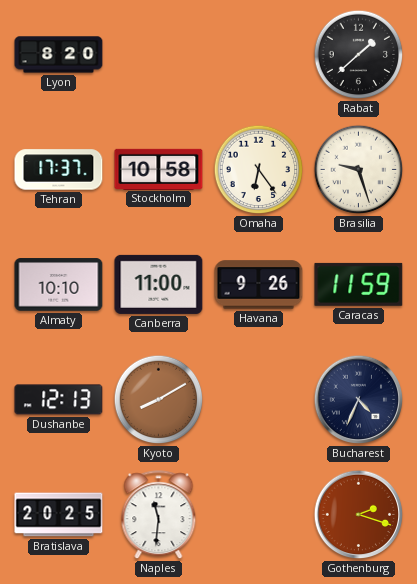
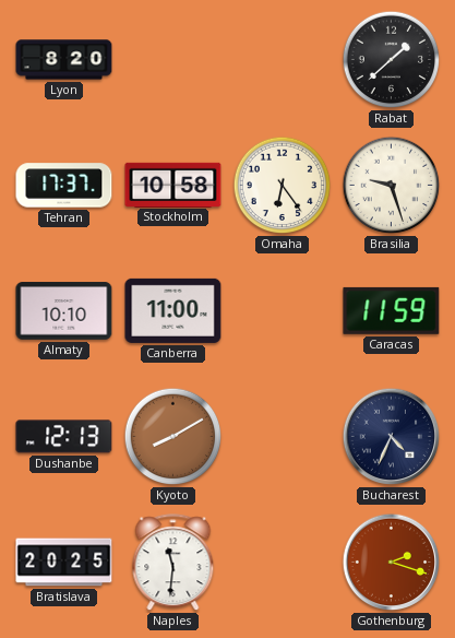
Havana: 9:26 -> none (259, 285)
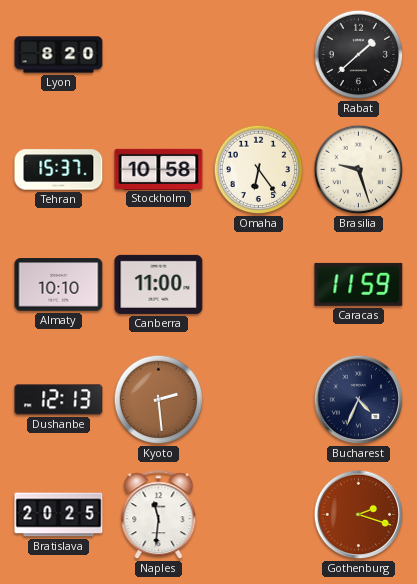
Tehran: 17:37 -> 15:37 (59, 170)
Kyoto: 8:10 -> 2:29 (159, 400)
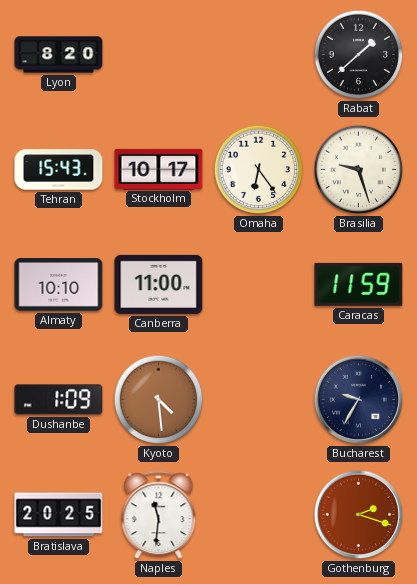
Tehran: 15:37 -> 15:43 (59, 170)
Stockholm: 10:58 -> 10:17 (159, 169)
Dushanbe: 12:13 -> 1:09 (59, 400)
Kyoto: 2:29 -> 4:29 (159, 400)
Bucharest: 4:34 -> 9:35 (359, 400)
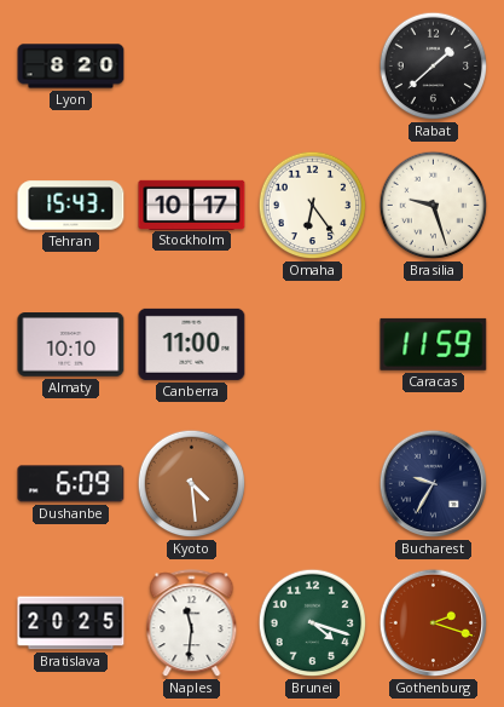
Dushanbe: 1:09 -> 6:09 (71, 484)
Brunei: none -> 4:18 (313, 623)
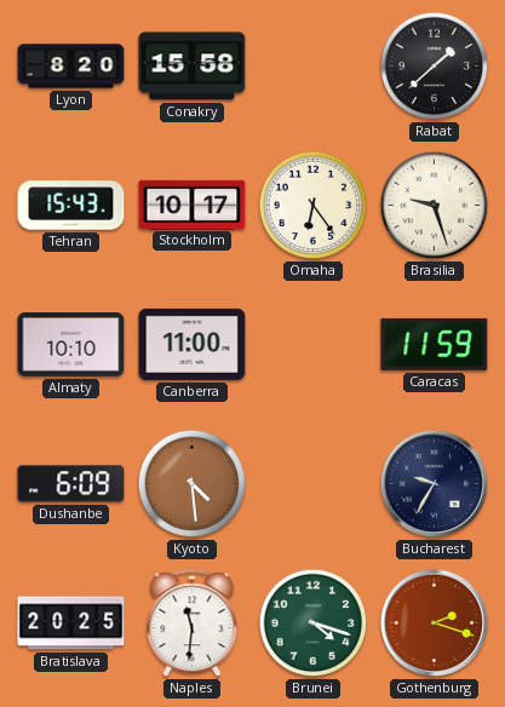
Conakry: none -> 15:58 (193, 67)
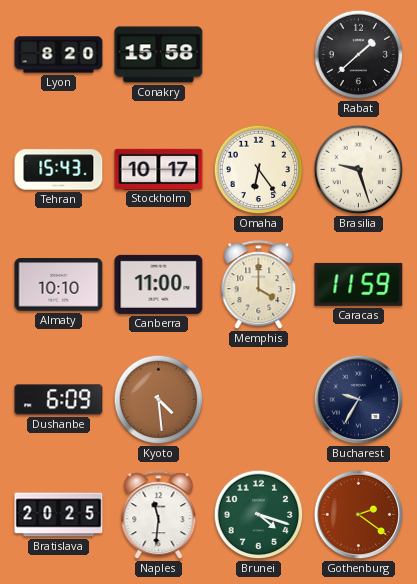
Memphis: none -> 4:00 (259, 285)
Gothenburg: 2:18 -> 2:21 (359, 515)
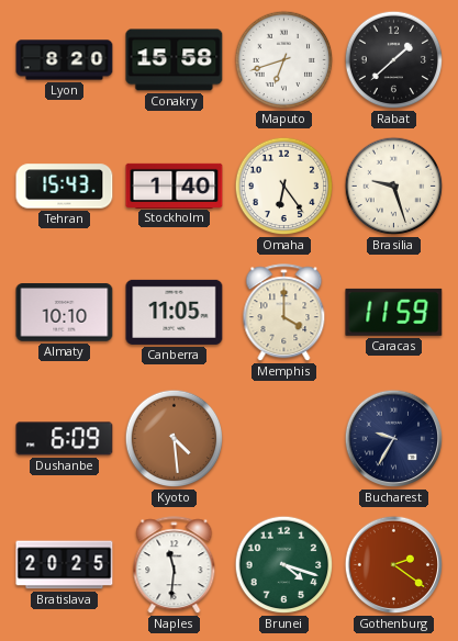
Maputo: none -> 6:42 (284, 60)
Stockholm: 10:17 -> 1:40 (175, 185)
Canberra: 11:00 -> 11:05 (175, 312)
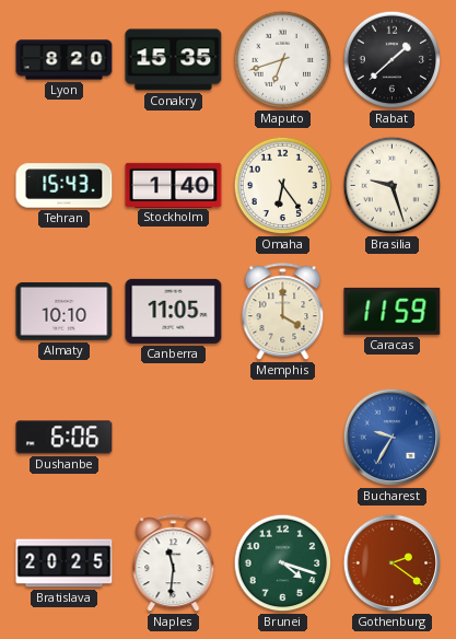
Conakry: 15:58 -> 15:35 (174, 60)
Dushanbe: 6:09 -> 6:06 (65, 438)
Kyoto: 4:29 -> none (175, 439)
Bucharest dial: navy -> blue (393, 438)
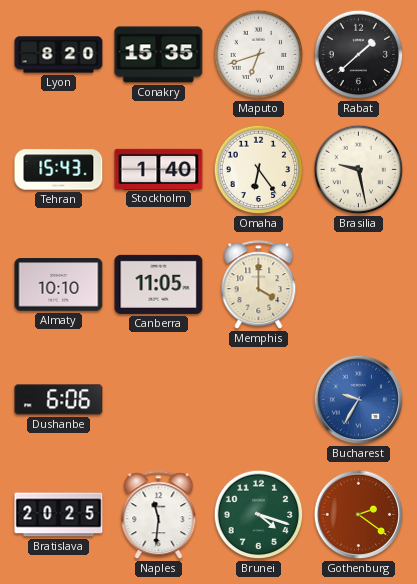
Brasilia: 9:27 -> 9:28 (359, 170)
Caracas: 11:59 -> none (393, 311)
